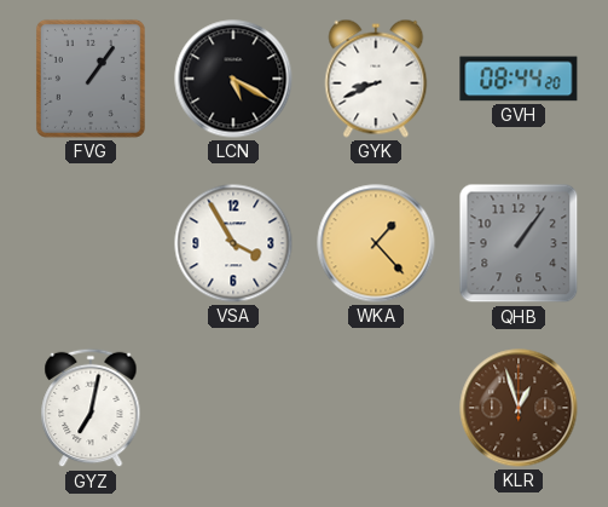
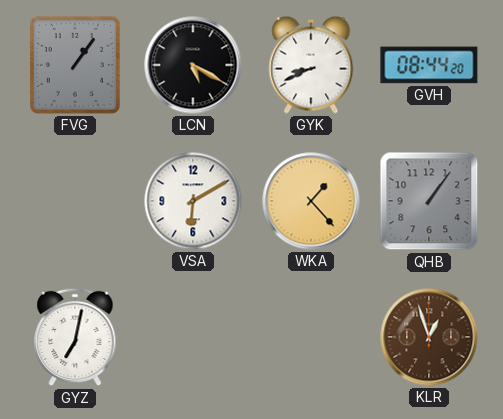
VSA: 3:55 -> 6:10 (193, 201)
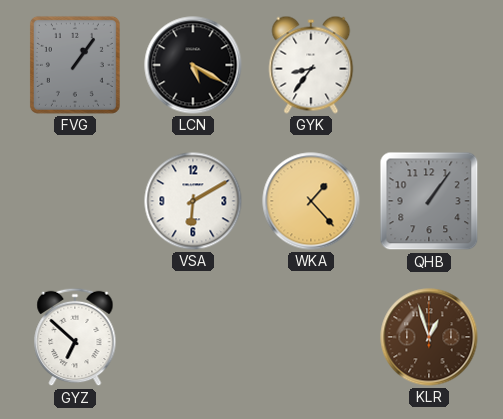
GYK: 8:41 -> 8:36 (311, 65)
GVH: 08:44 -> none (429, 65)
GYZ: 7:02 -> 6:52 (75, 337)
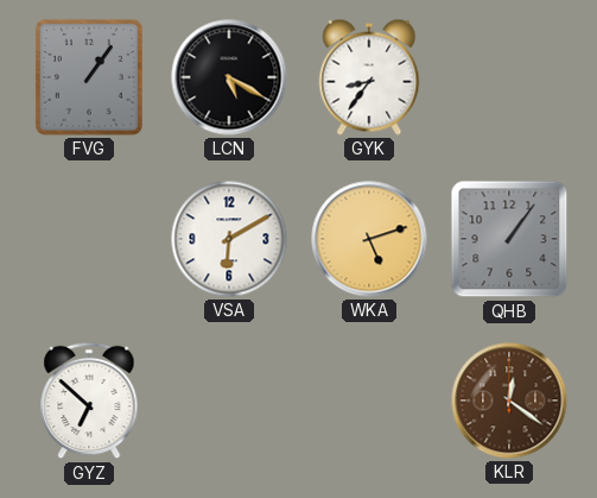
WKA: 1:23 -> 5:12 (369, 239)
KLR: 12:57 -> 12:21 (509, 401)
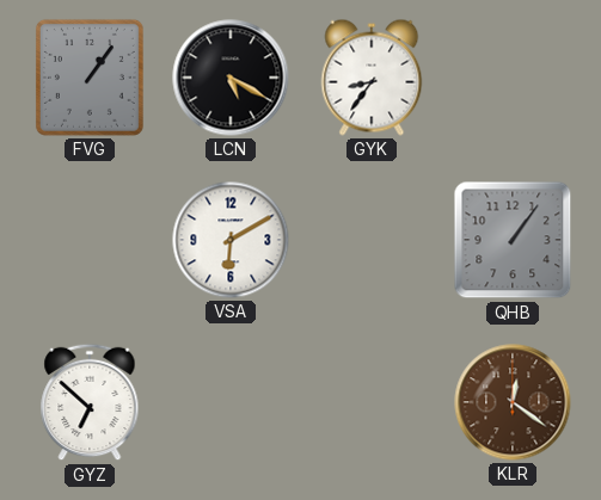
WKA: 5:12 -> none (369, 239)
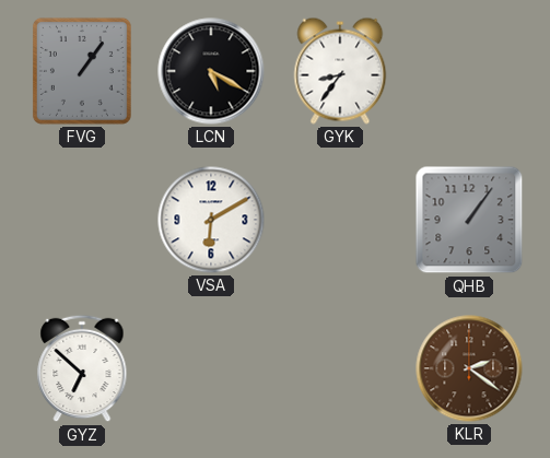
KLR: 12:21 -> 2:21 (469, 368)
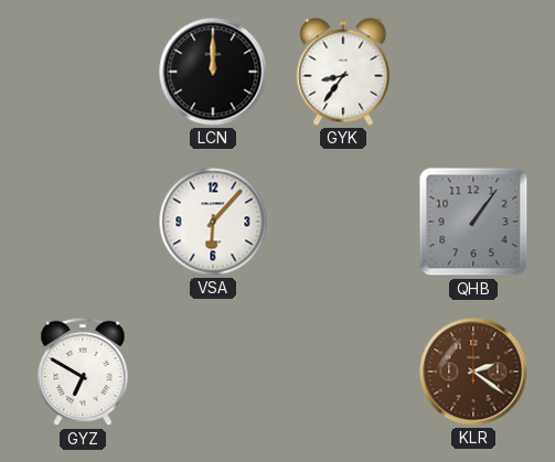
FVG: 1:06 -> none (82, 71)
LCN: 5:20 -> 12:00 (213, 72)
VSA: 6:10 -> 6:07 (213, 222)
GYZ: 6:52 -> 6:50 (83, 372)
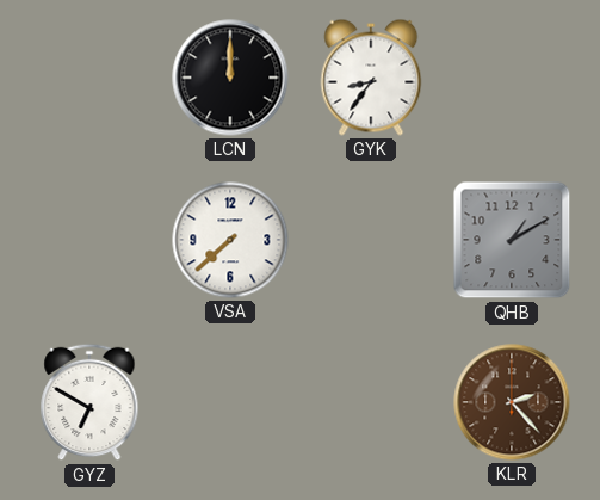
VSA: 6:07 -> 7:38 (230, 240)
QHB: 1:06 -> 1:10 (512, 240)
KLR: 2:21 -> 2:23 (512, 402)
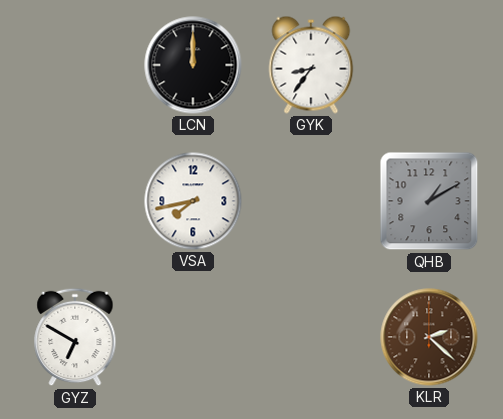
VSA: 7:38 -> 7:43 (193, 201)
KLR: 2:23 -> 2:22 (429, 337)
